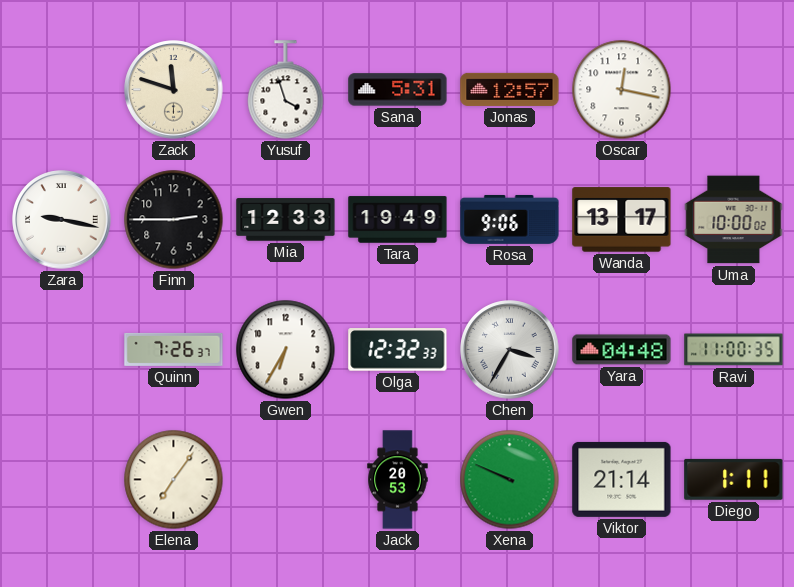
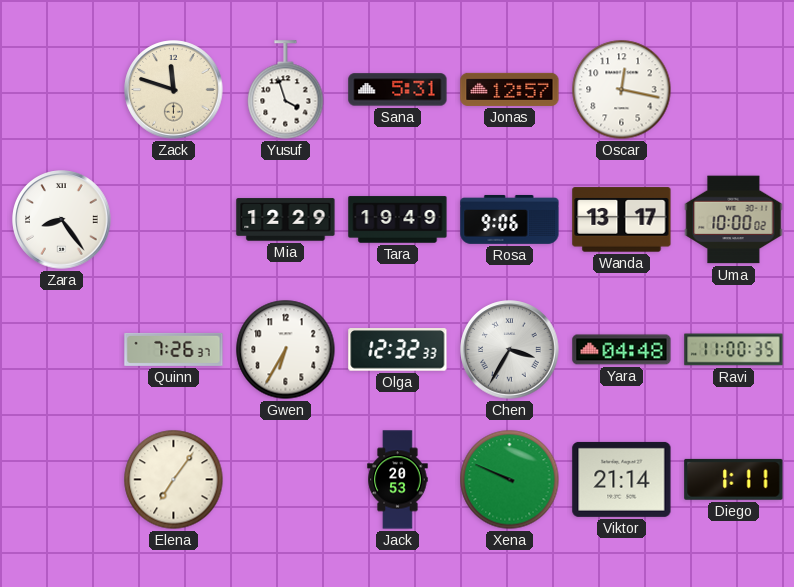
Zara: 9:17 -> 8:24 (62, 220)
Finn: 2:45 -> none (174, 220)
Mia: 12:33 -> 12:29 (286, 220)
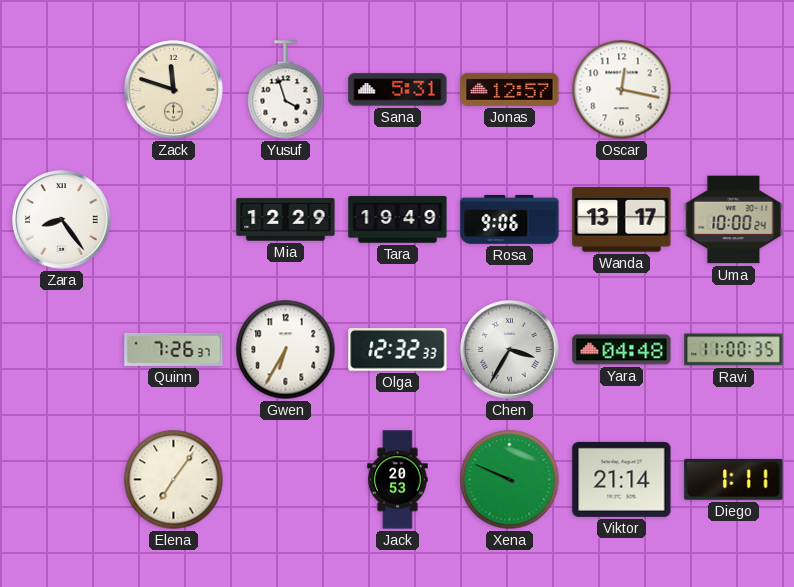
Uma: 10:00:02 -> 10:00:24 (734, 220)
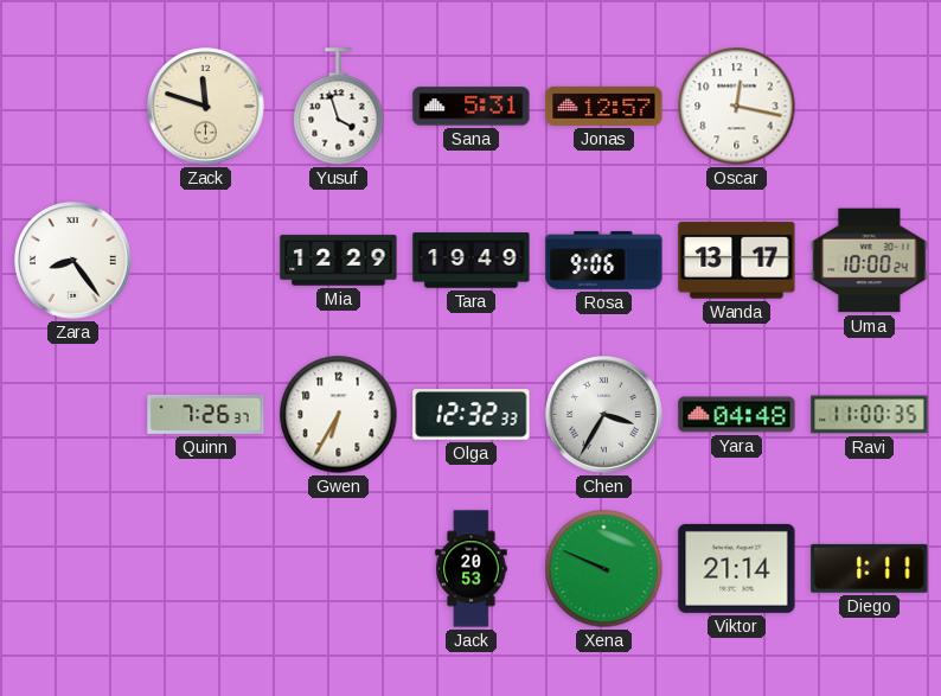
Elena: 7:06 -> none (174, 480)
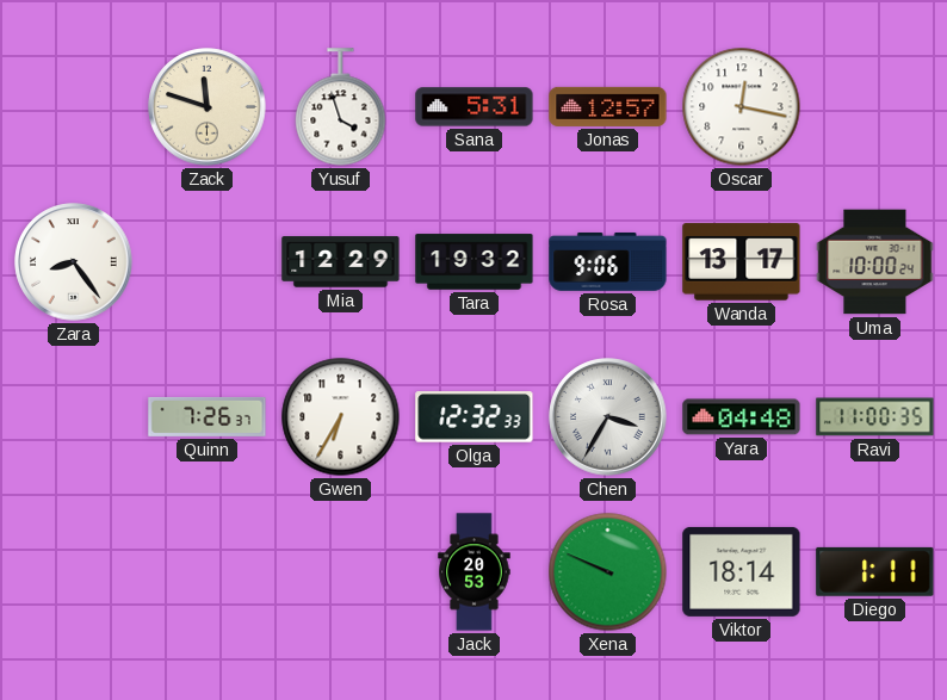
Tara: 19:49 -> 19:32 (475, 262)
Viktor: 21:14 -> 18:14 (742, 571)
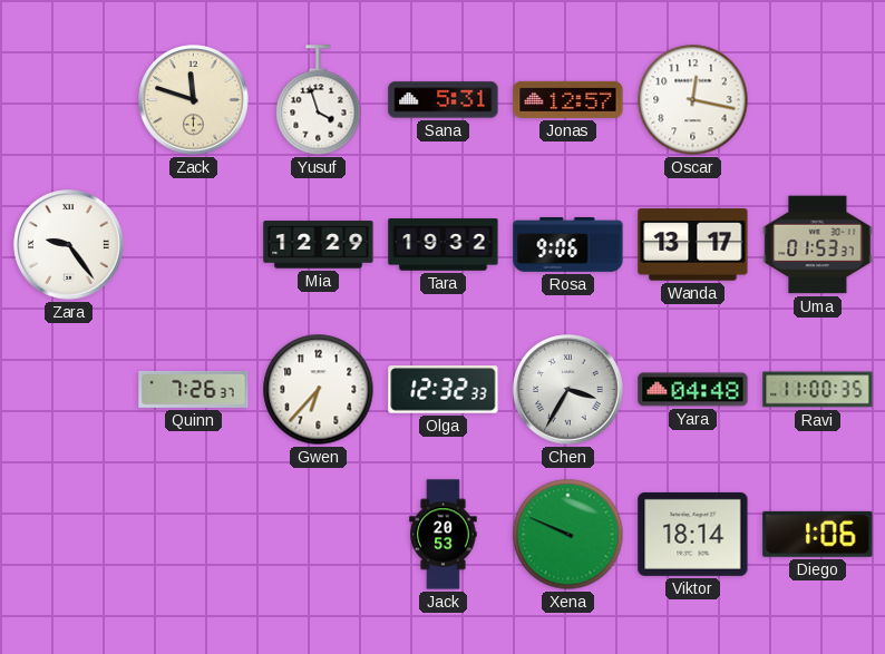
Zara: 8:24 -> 9:24 (69, 245)
Uma: 10:00 -> 01:53 (818, 245)
Gwen: 6:35 -> 6:37 (319, 390)
Diego: 1:11 -> 1:06 (818, 534)
